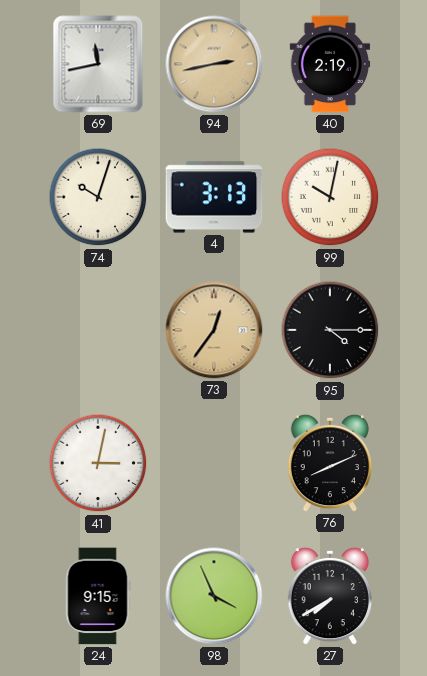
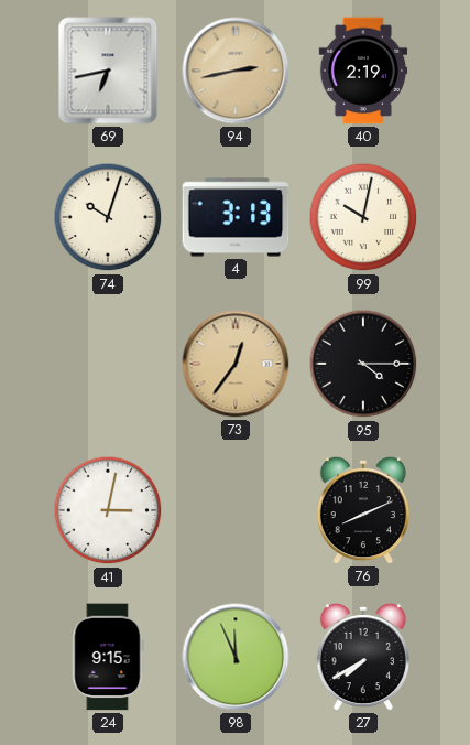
69: 11:43 -> 6:43 (108, 71)
98: 3:56 -> 11:56 (236, 657)
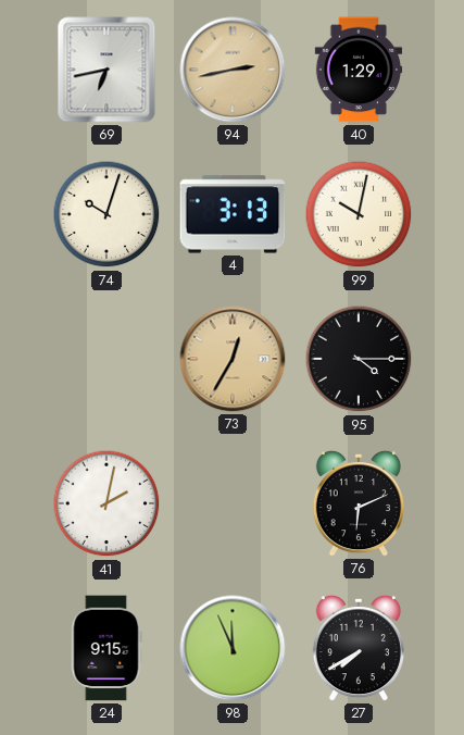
40: 2:19 -> 1:29 (359, 70)
73: 12:36 -> 12:35 (233, 359)
41: 3:02 -> 2:02 (106, 503)
76: 8:11 -> 6:11 (358, 503)
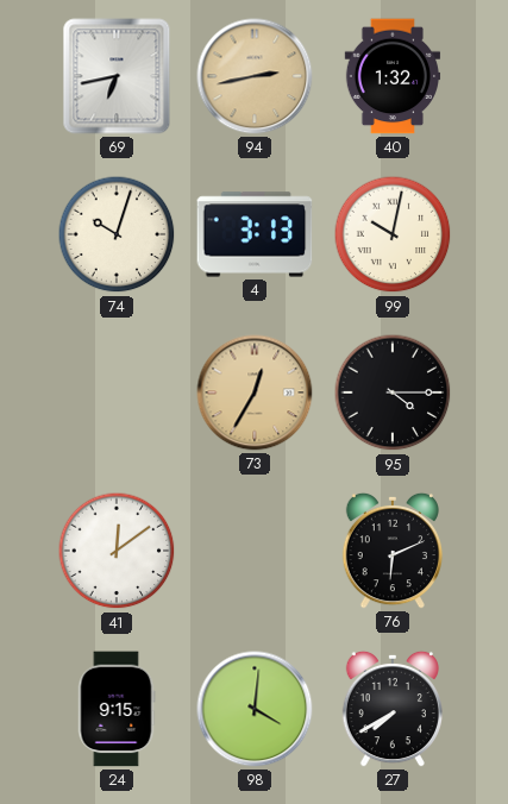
40: 1:29 -> 1:32 (393, 76)
41: 2:02 -> 12:09 (117, 551)
98: 11:56 -> 4:01 (255, 709)
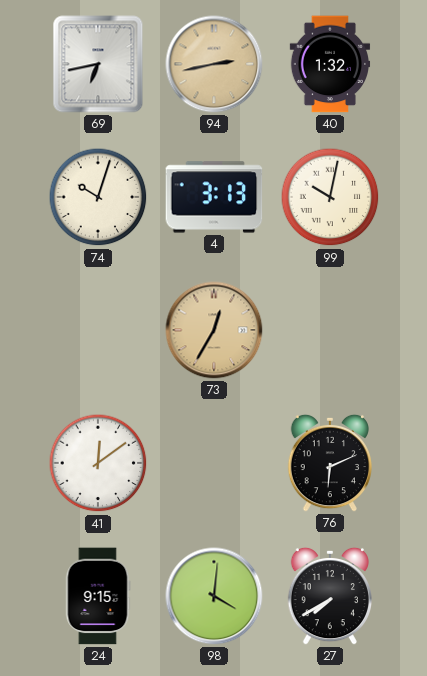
95: 4:15 -> none (393, 392)
